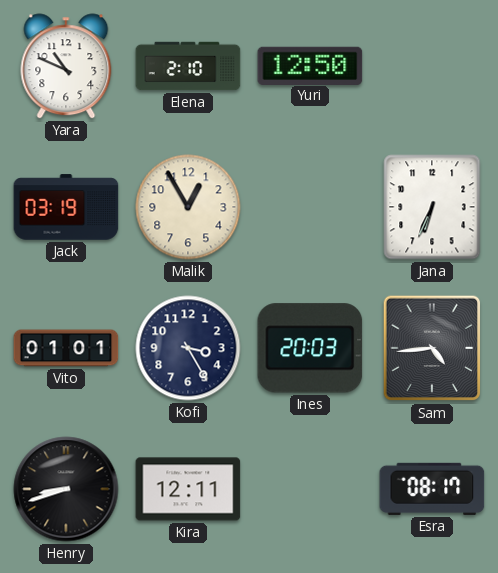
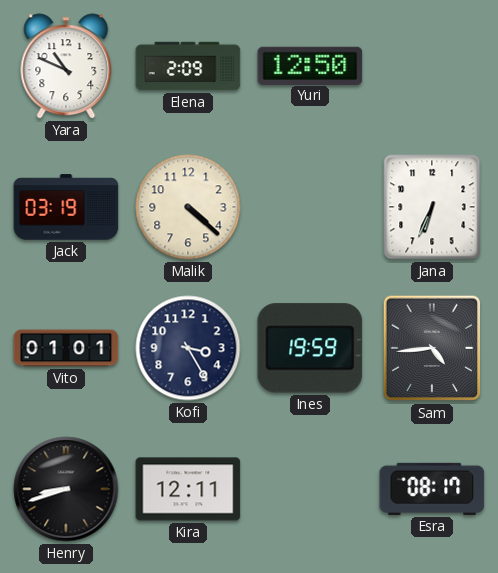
Elena: 2:10 -> 2:09 (188, 66)
Malik: 12:55 -> 4:22 (188, 207)
Ines: 20:03 -> 19:59 (310, 348)
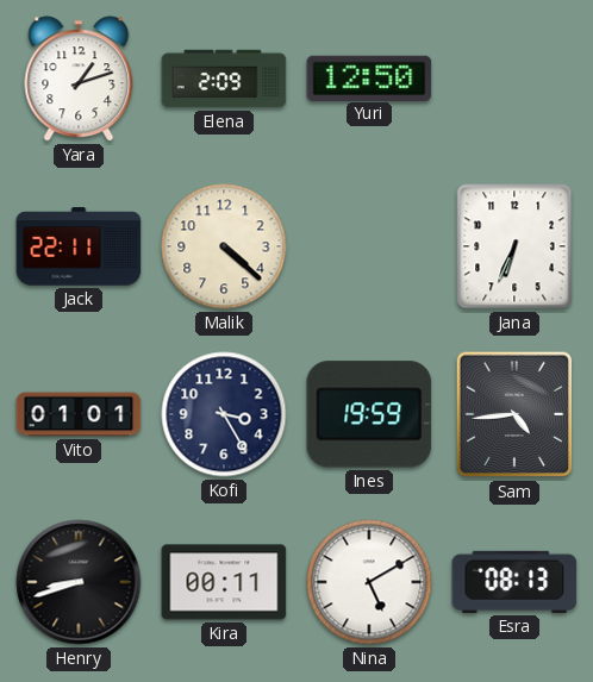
Yara: 10:49 -> 1:12 (79, 79)
Jack: 03:19 -> 22:11 (79, 246)
Kira: 12:11 -> 00:11 (224, 582)
Nina: none -> 5:10 (369, 582)
Esra: 08:17 -> 08:13 (514, 582)
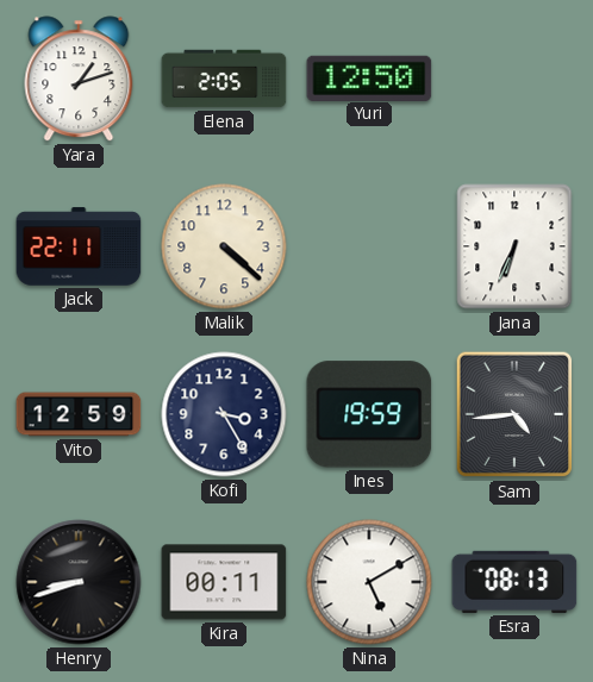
Elena: 2:09 -> 2:05 (224, 79)
Vito: 01:01 -> 12:59 (79, 414)
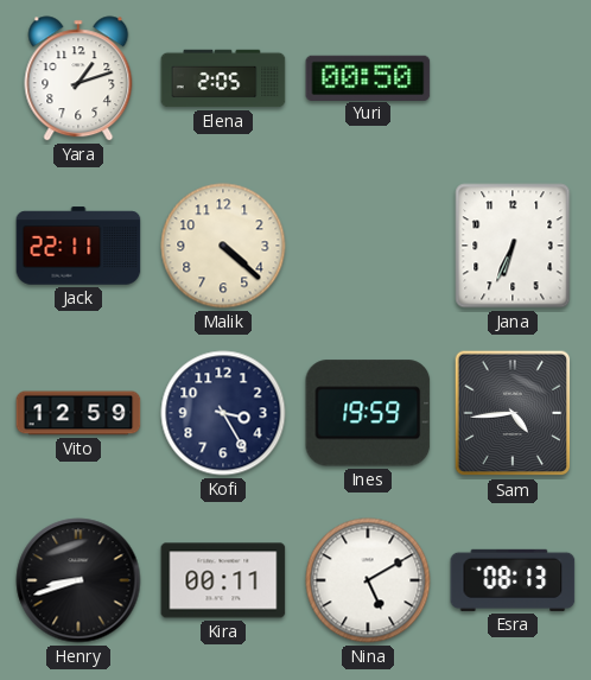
Yuri: 12:50 -> 00:50 (368, 77)
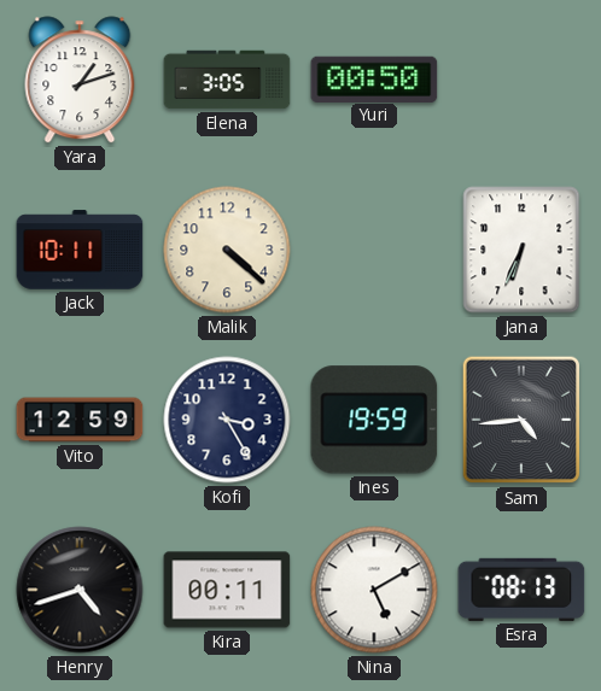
Elena: 2:05 -> 3:05 (227, 80)
Jack: 22:11 -> 10:11 (80, 250)
Henry: 8:42 -> 4:42 (80, 590)
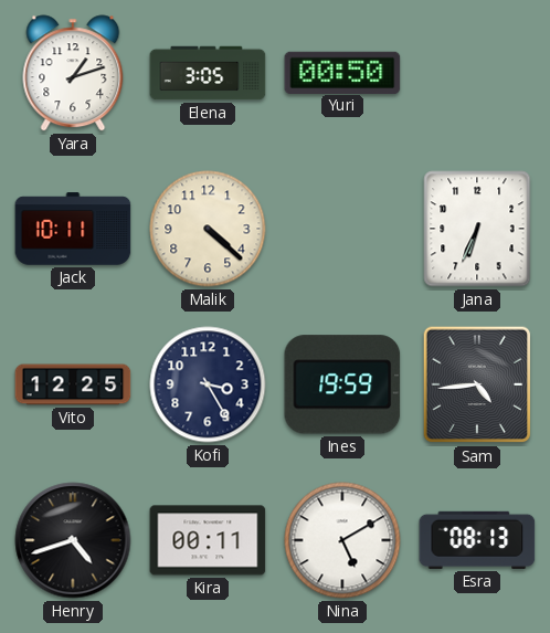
Vito: 12:59 -> 12:25 (73, 384)
